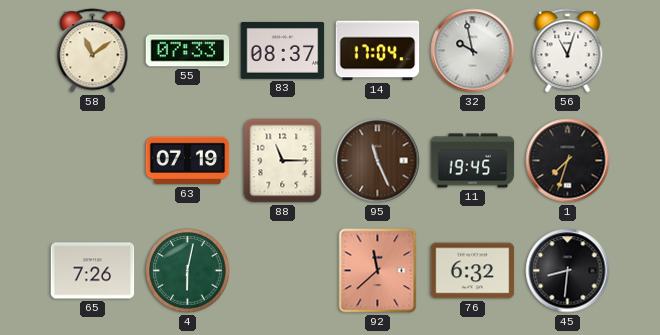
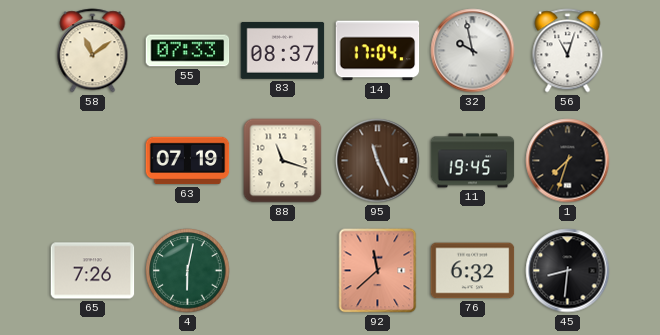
88: 11:15 -> 11:18 (283, 161)
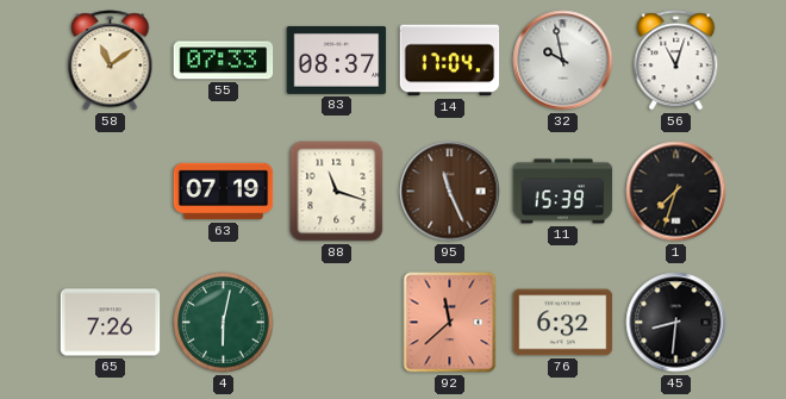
11: 19:45 -> 15:39 (563, 192)
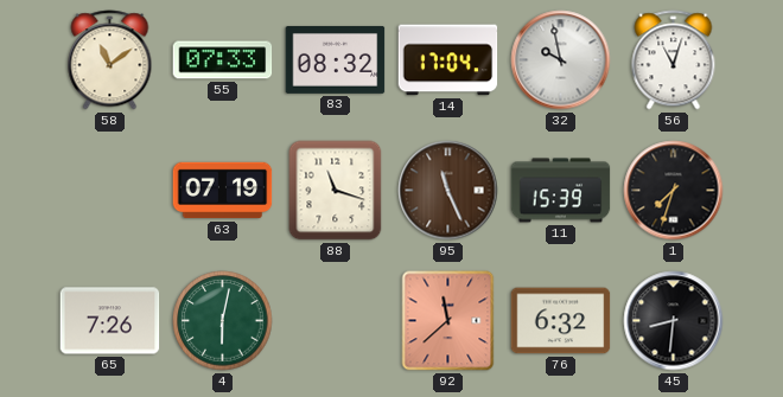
83: 08:37 -> 08:32 (336, 59)
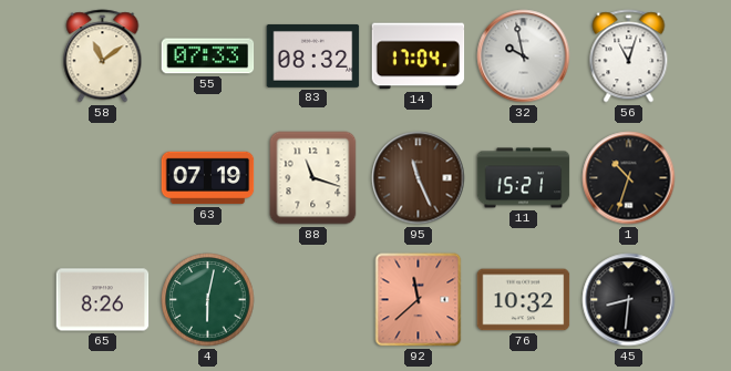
11: 15:39 -> 15:21 (524, 178)
1: 7:33 -> 10:33 (629, 178)
65: 7:26 -> 8:26 (103, 300)
76: 6:32 -> 10:32 (524, 300)
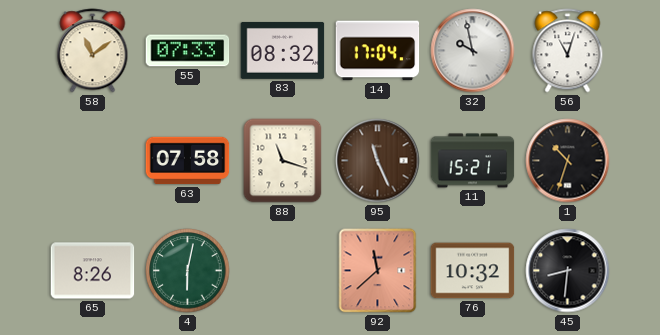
63: 07:19 -> 07:58 (188, 161)
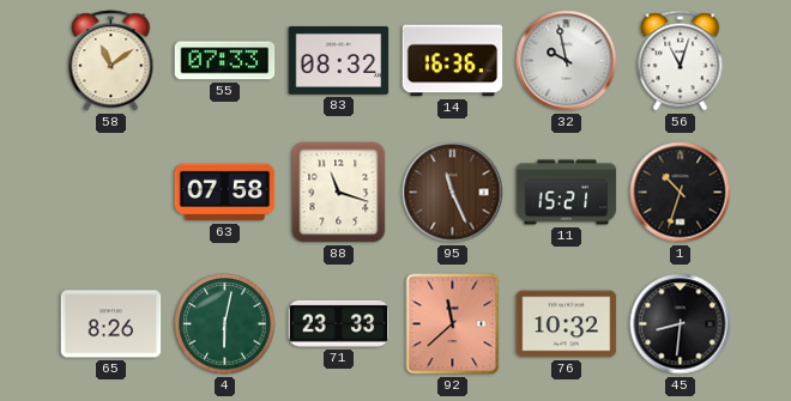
14: 17:04 -> 16:36 (453, 61)
71: none -> 23:33 (339, 323)
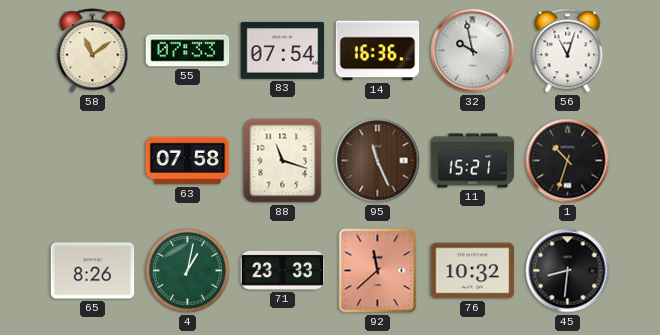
83: 08:32 -> 07:54 (283, 50)
4: 6:02 -> 1:02 (188, 271)
